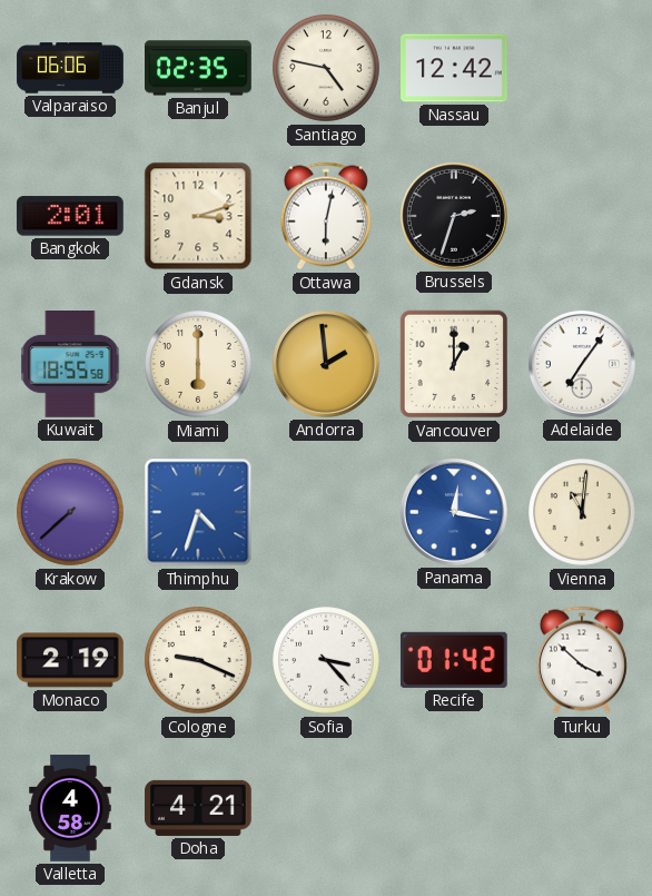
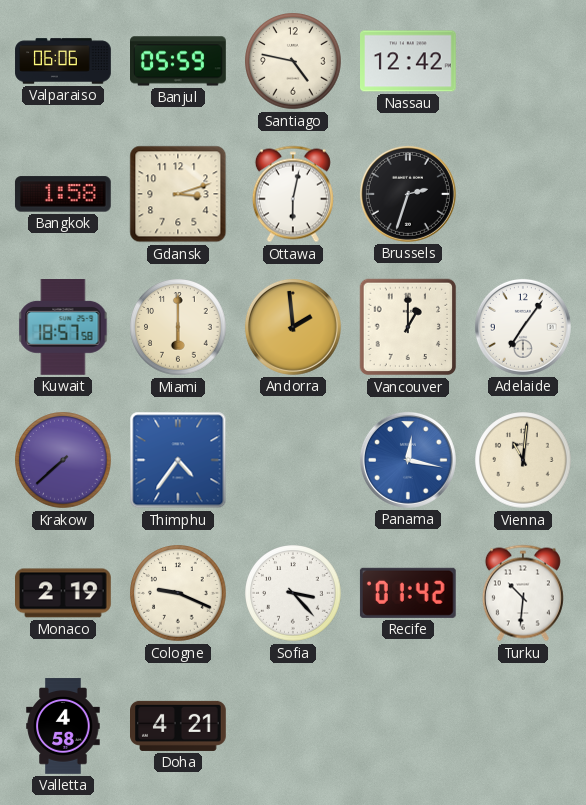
Banjul: 02:35 -> 05:59 (179, 61)
Bangkok: 2:01 -> 1:58 (63, 194)
Kuwait: 18:55 -> 18:57 (63, 328)
Thimphu: 4:33 -> 4:36 (178, 460)
Turku: 3:52 -> 10:31 (523, 593)
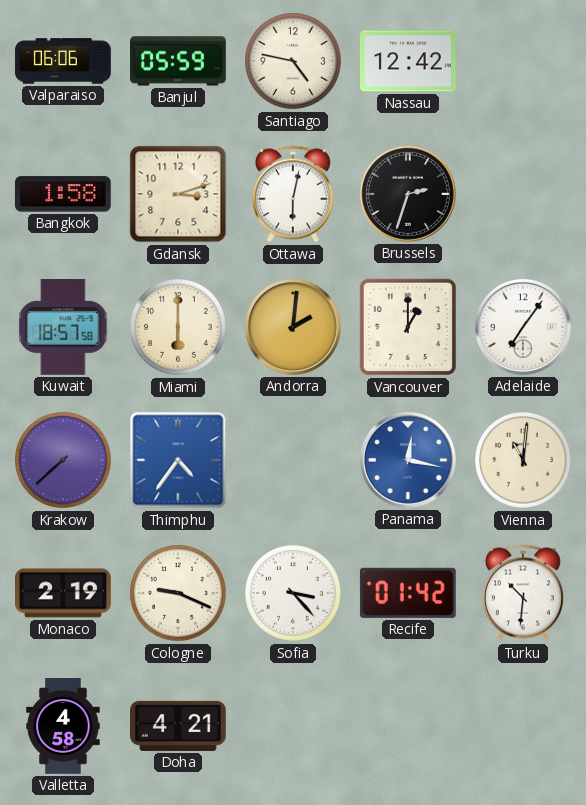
Andorra: 1:59 -> 2:01 (293, 327)
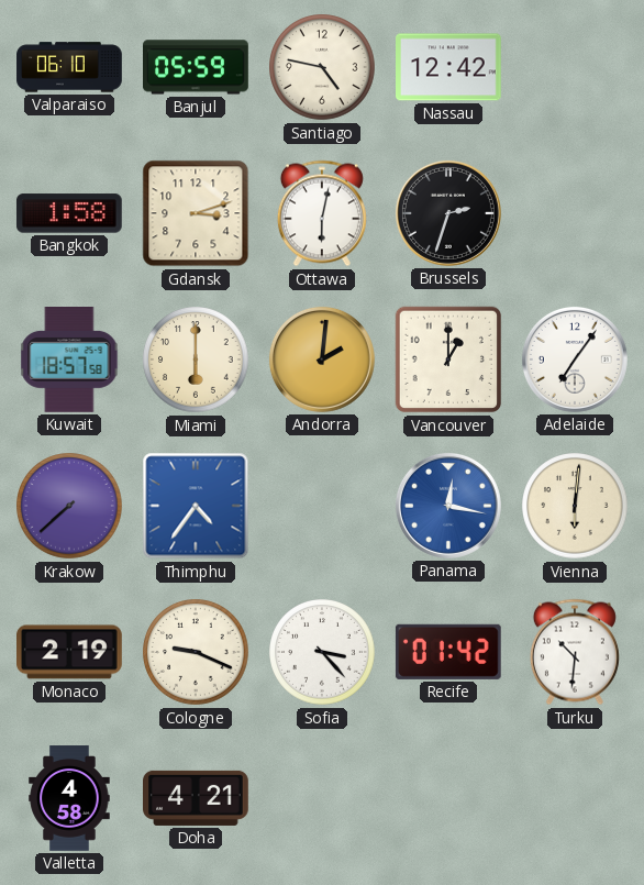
Valparaiso: 06:06 -> 06:10 (69, 67)
Vienna: 11:01 -> 6:01 (575, 506)
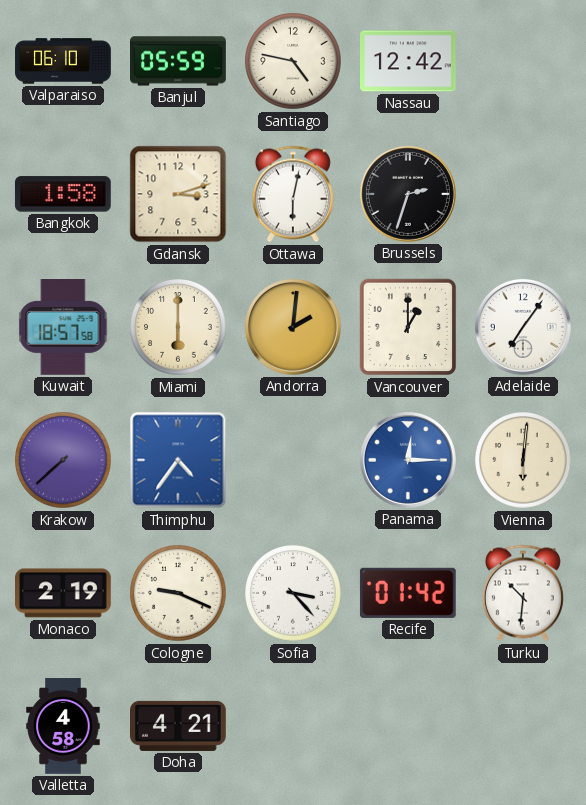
Panama: 12:17 -> 12:15 (408, 460)
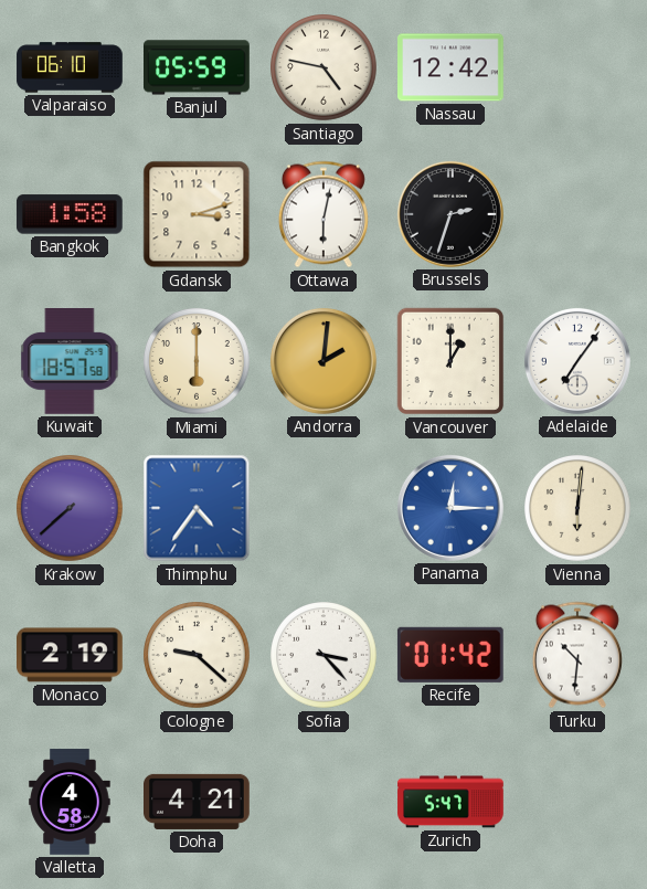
Cologne: 9:19 -> 9:22 (197, 655)
Zurich: none -> 5:47 (450, 802)
